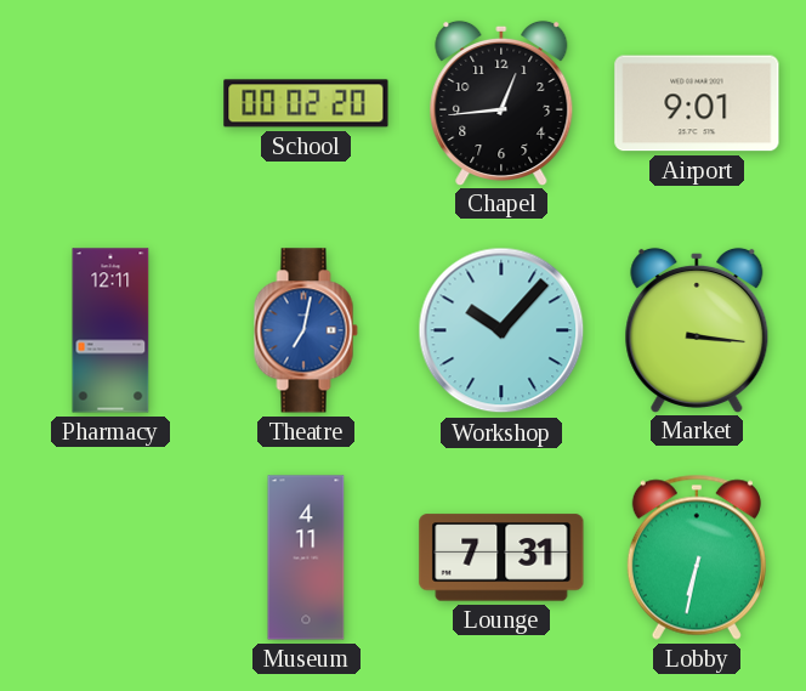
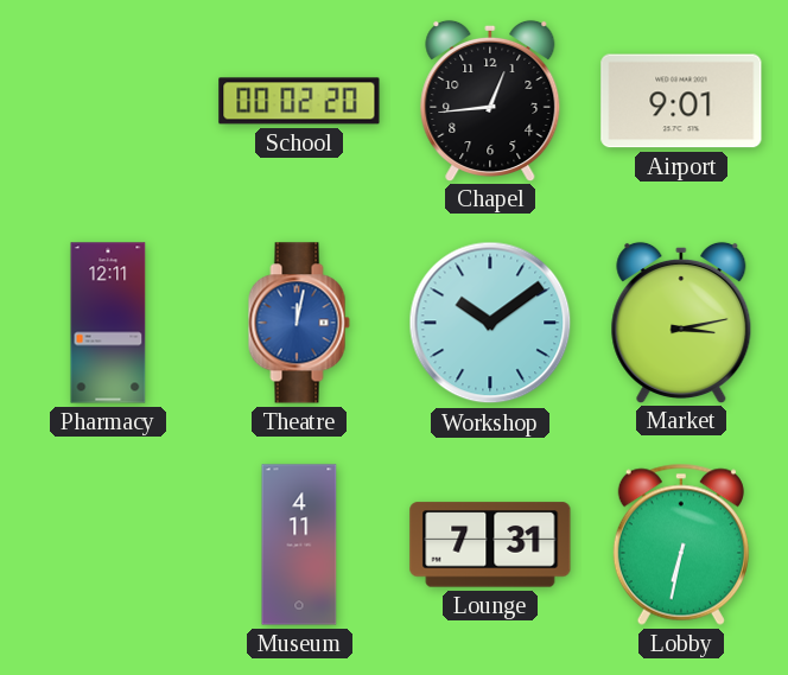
Theatre: 7:02 -> 12:02 (299, 323)
Workshop: 10:07 -> 10:09 (490, 323)
Market: 3:16 -> 3:13 (681, 321)
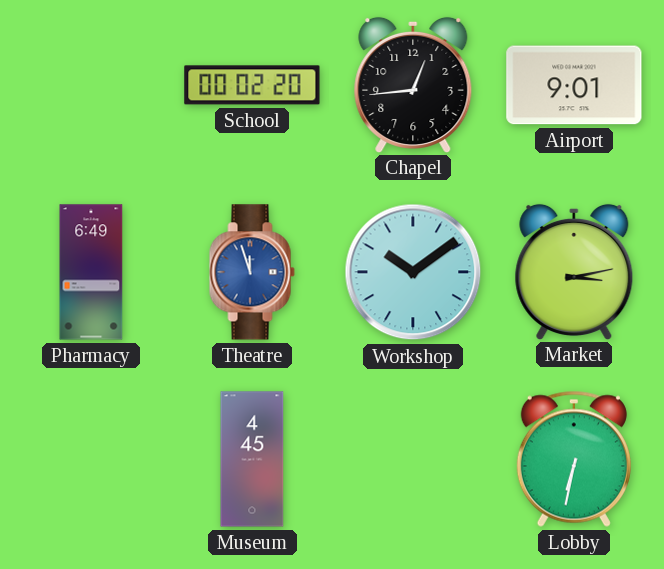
Pharmacy: 12:11 -> 6:49 (91, 272)
Theatre: 12:02 -> 11:57 (252, 272)
Museum: 4:11 -> 4:45 (252, 459)
Lounge: 7:31 -> none (490, 545)
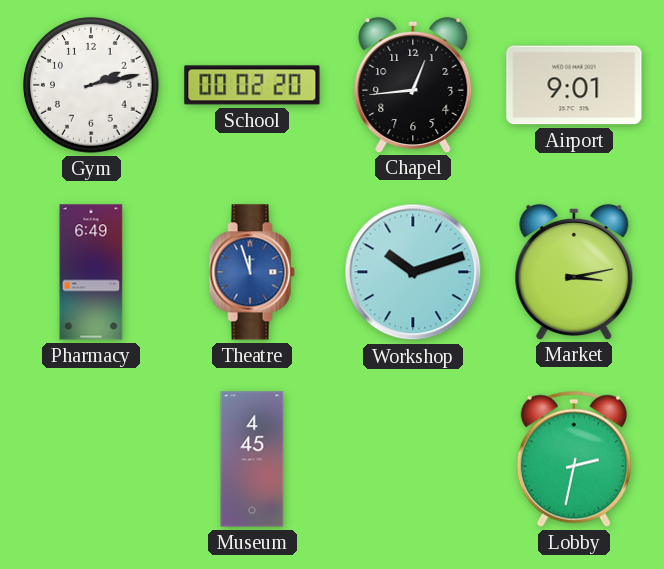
Gym: none -> 2:13 (91, 85)
Workshop: 10:09 -> 10:12 (413, 272)
Lobby: 6:32 -> 2:32 (574, 459)
